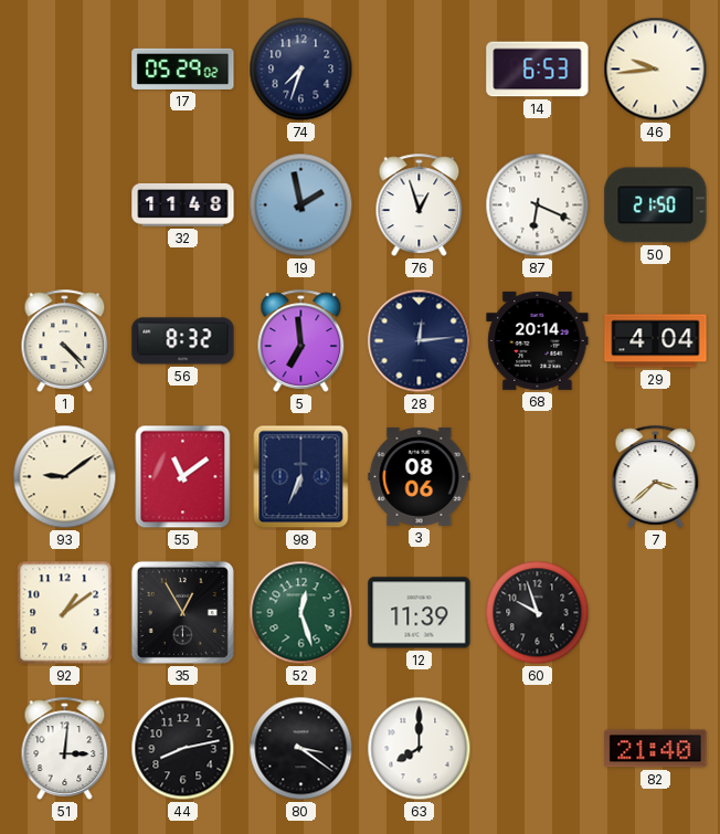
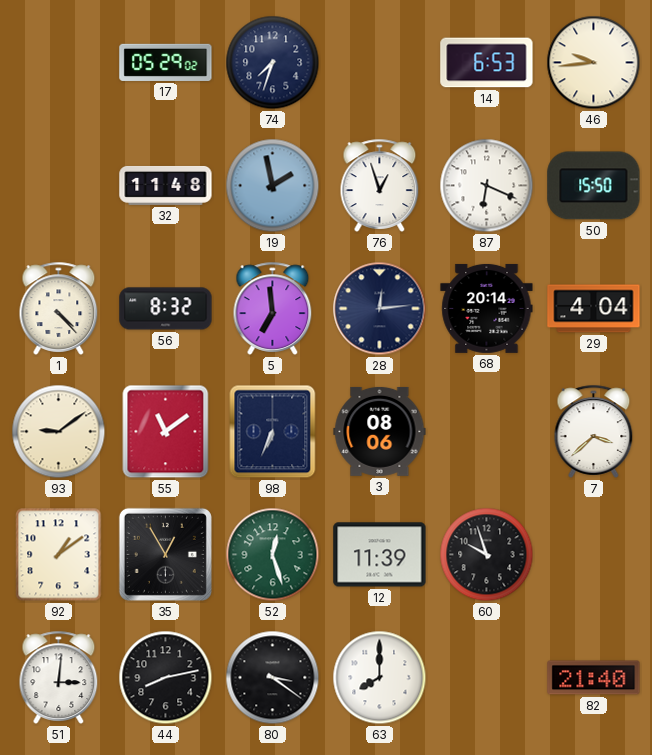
50: 21:50 -> 15:50 (594, 186)
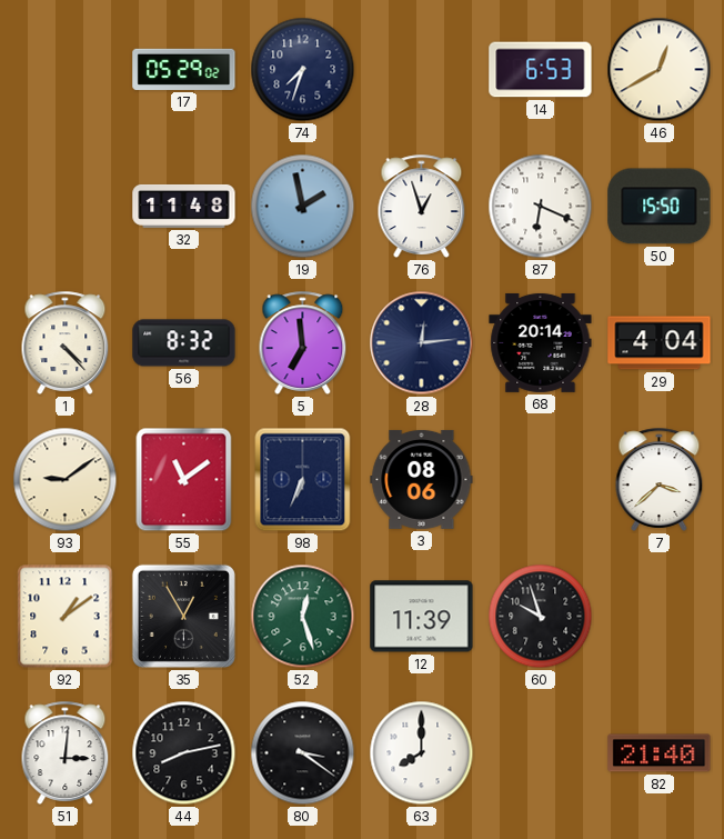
46: 9:44 -> 12:40 (660, 70)
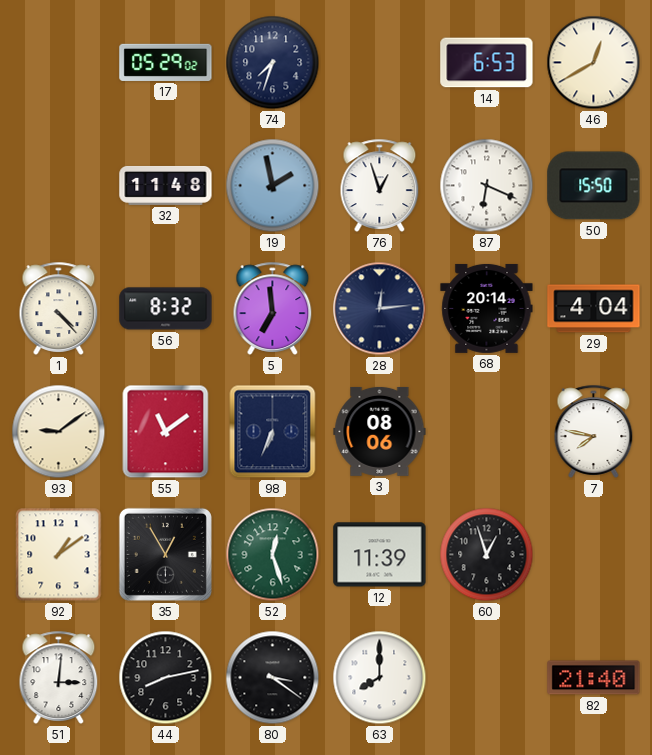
7: 3:38 -> 7:47 (594, 431)
60: 9:57 -> 12:57 (487, 555)
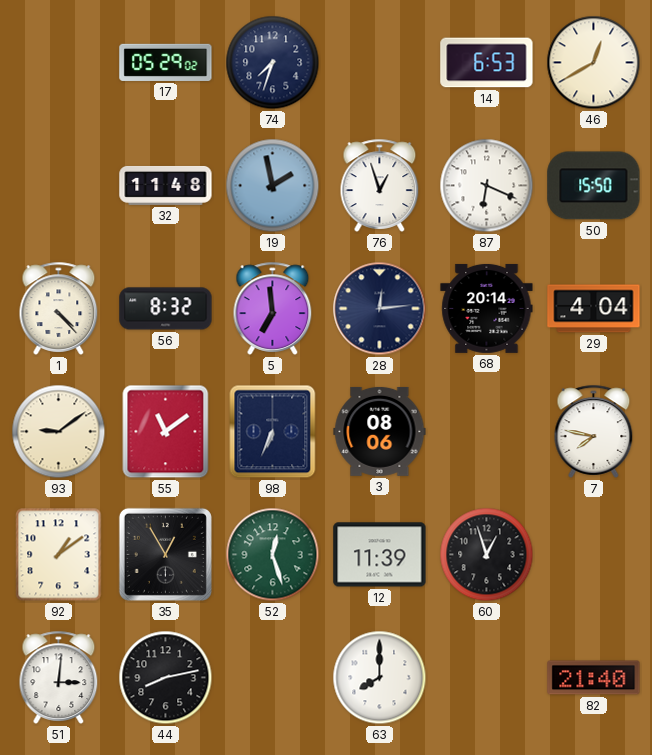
80: 3:21 -> none (273, 678)
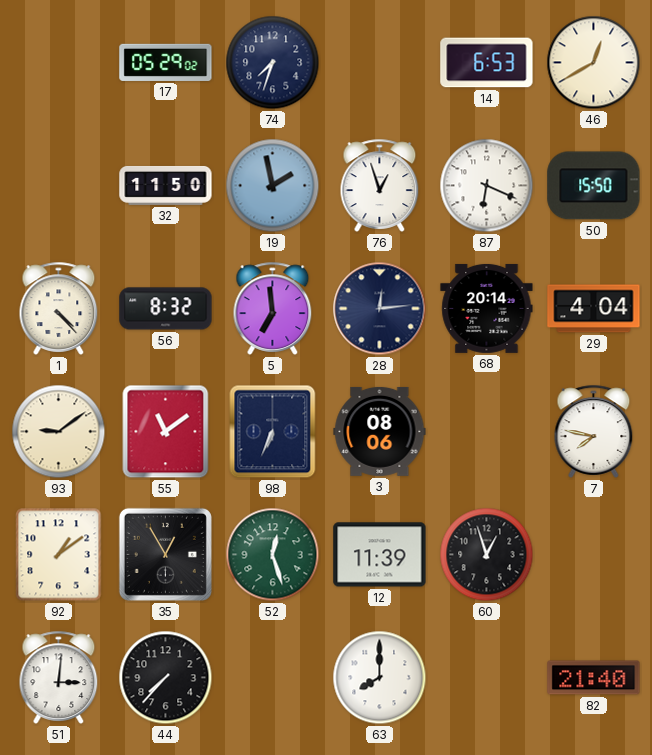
32: 11:48 -> 11:50 (166, 186)
44: 8:13 -> 7:37 (166, 678)
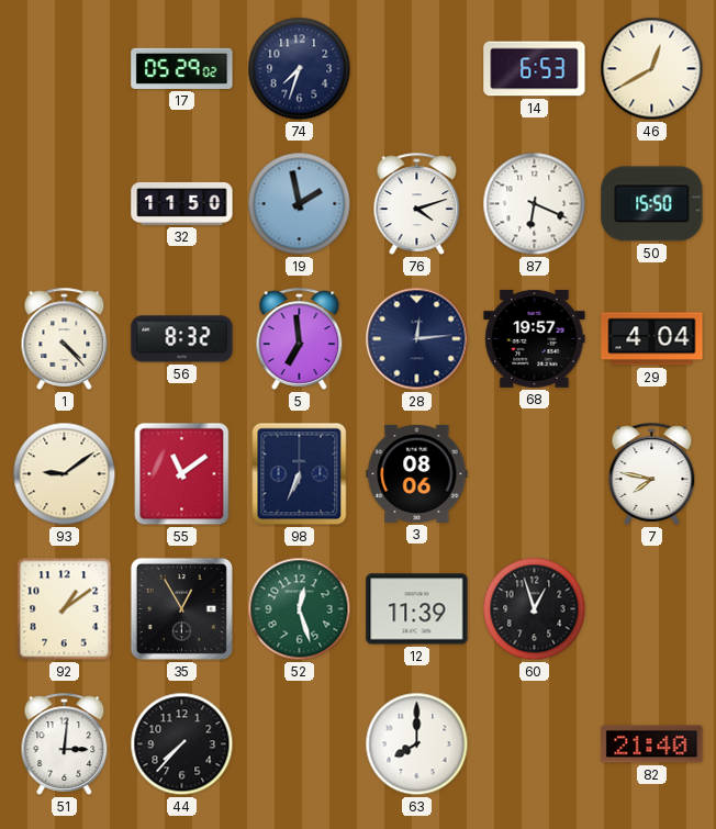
76: 12:57 -> 4:12 (417, 203)
68: 20:14 -> 19:57 (535, 338)
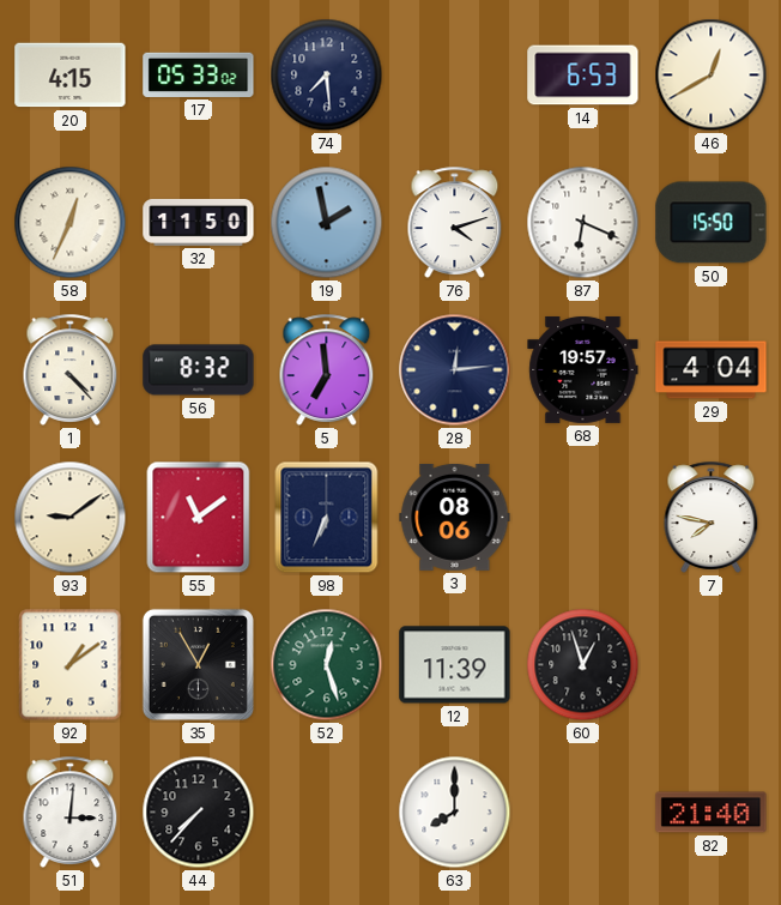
20: none -> 4:15 (71, 76)
17: 05:29 -> 05:33 (199, 74)
74: 7:33 -> 7:29 (327, 76)
58: none -> 12:34 (71, 223)
